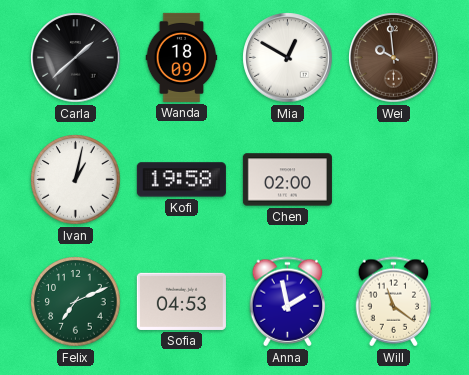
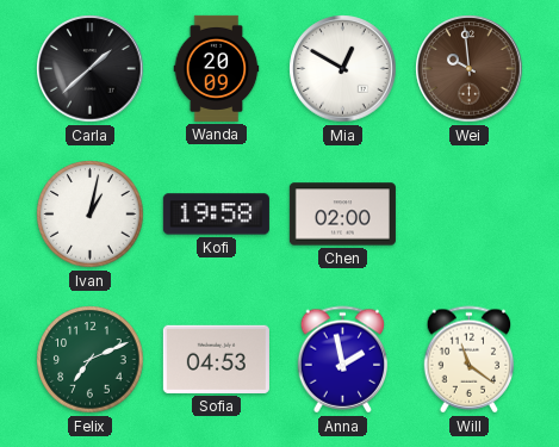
Wanda: 18:09 -> 20:09 (217, 68)
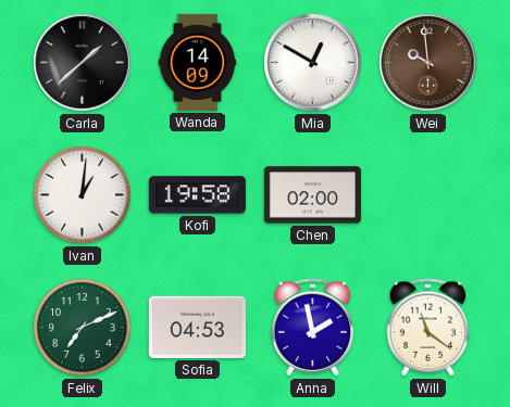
Wanda: 20:09 -> 14:09 (198, 62)
Ivan: 1:02 -> 1:01 (83, 195)
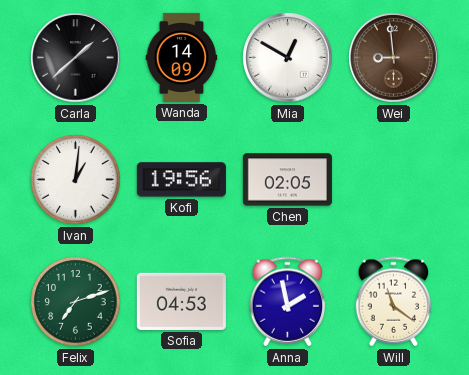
Wei: 9:59 -> 8:59 (394, 58)
Kofi: 19:58 -> 19:56 (181, 180)
Chen: 02:00 -> 02:05 (287, 180)
Felix: 7:11 -> 7:12 (76, 302)
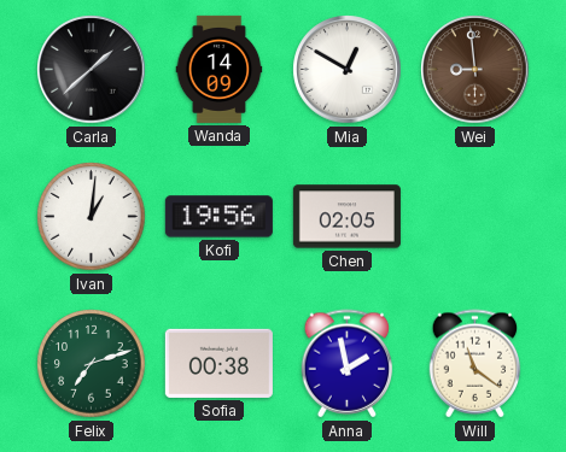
Sofia: 04:53 -> 00:38 (218, 363)
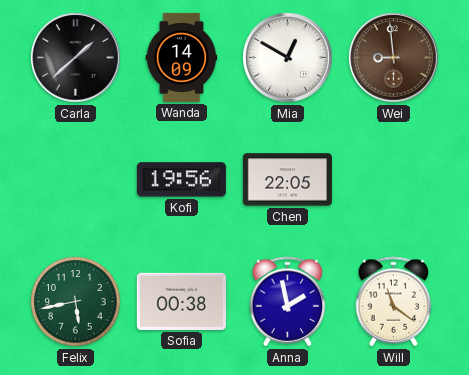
Ivan: 1:01 -> none (92, 217)
Chen: 02:05 -> 22:05 (287, 180)
Felix: 7:12 -> 5:43 (76, 302)
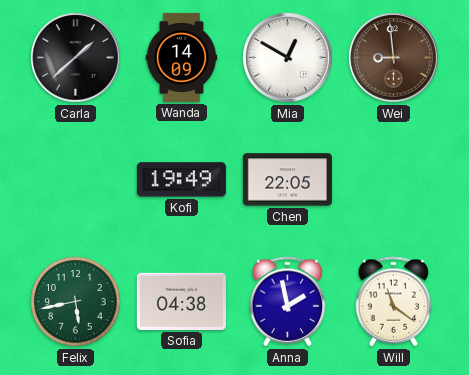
Kofi: 19:56 -> 19:49 (181, 180)
Sofia: 00:38 -> 04:38 (181, 301)
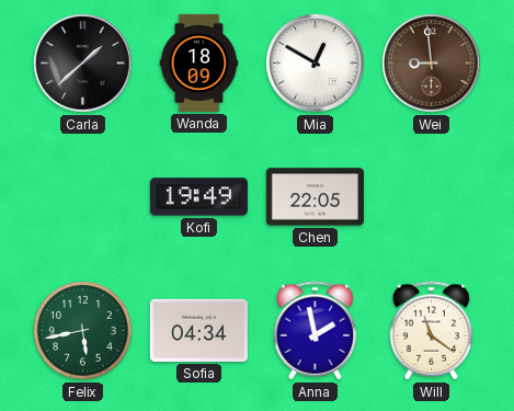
Wanda: 14:09 -> 18:09 (199, 62)
Sofia: 04:38 -> 04:34 (198, 330)
